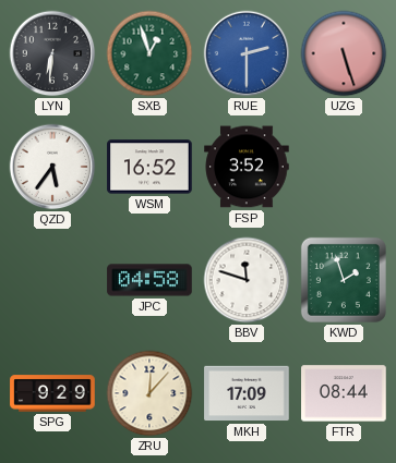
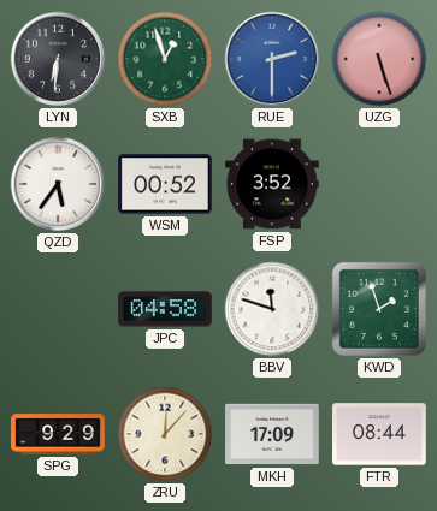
WSM: 16:52 -> 00:52 (165, 184)
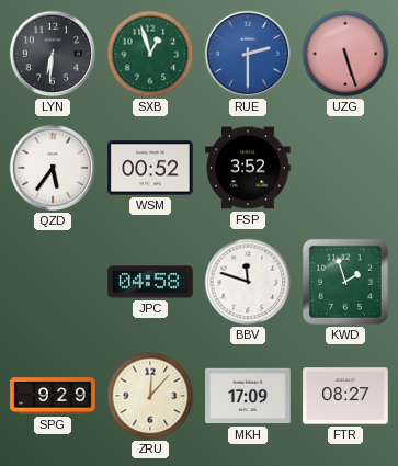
FTR: 08:44 -> 08:27 (345, 396)
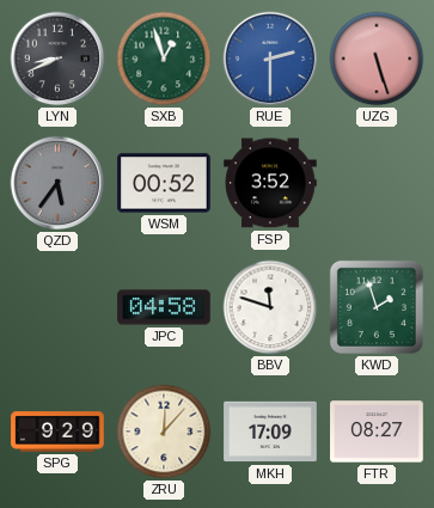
LYN: 6:31 -> 8:41 (57, 59)
QZD dial: white -> grey (57, 183)
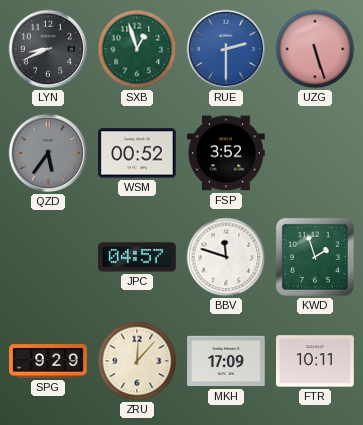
JPC: 04:58 -> 04:57 (137, 257)
FTR: 08:27 -> 10:11 (315, 361)
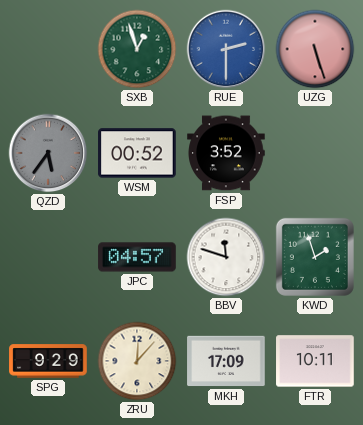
LYN: 8:41 -> none (48, 49)
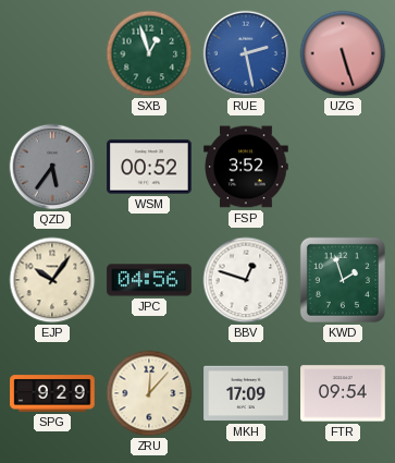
RUE: 2:30 -> 2:28 (246, 53)
EJP: none -> 10:06 (52, 280)
JPC: 04:57 -> 04:56 (149, 280)
BBV: 11:48 -> 12:48 (246, 280)
FTR: 10:11 -> 09:54 (343, 393)
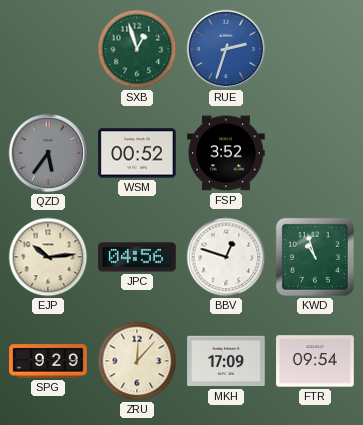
RUE: 2:28 -> 2:33 (226, 49)
UZG: 5:27 -> none (343, 53)
EJP: 10:06 -> 10:14 (48, 257)
KWD: 1:57 -> 10:57 (315, 257)
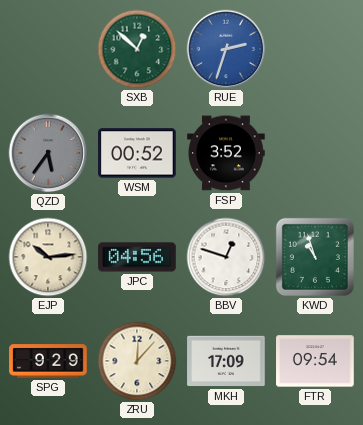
SXB: 12:57 -> 12:52 (137, 49)
